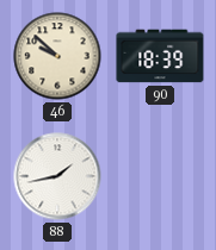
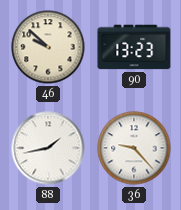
90: 18:39 -> 13:23 (134, 47)
36: none -> 9:23 (134, 148)
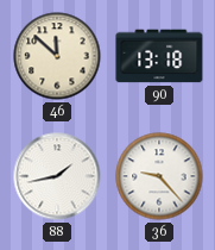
46: 9:52 -> 11:52 (57, 56)
90: 13:23 -> 13:18 (159, 56)
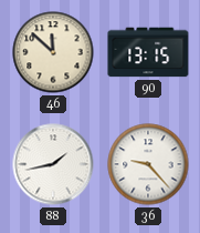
90: 13:18 -> 13:15 (148, 52)
